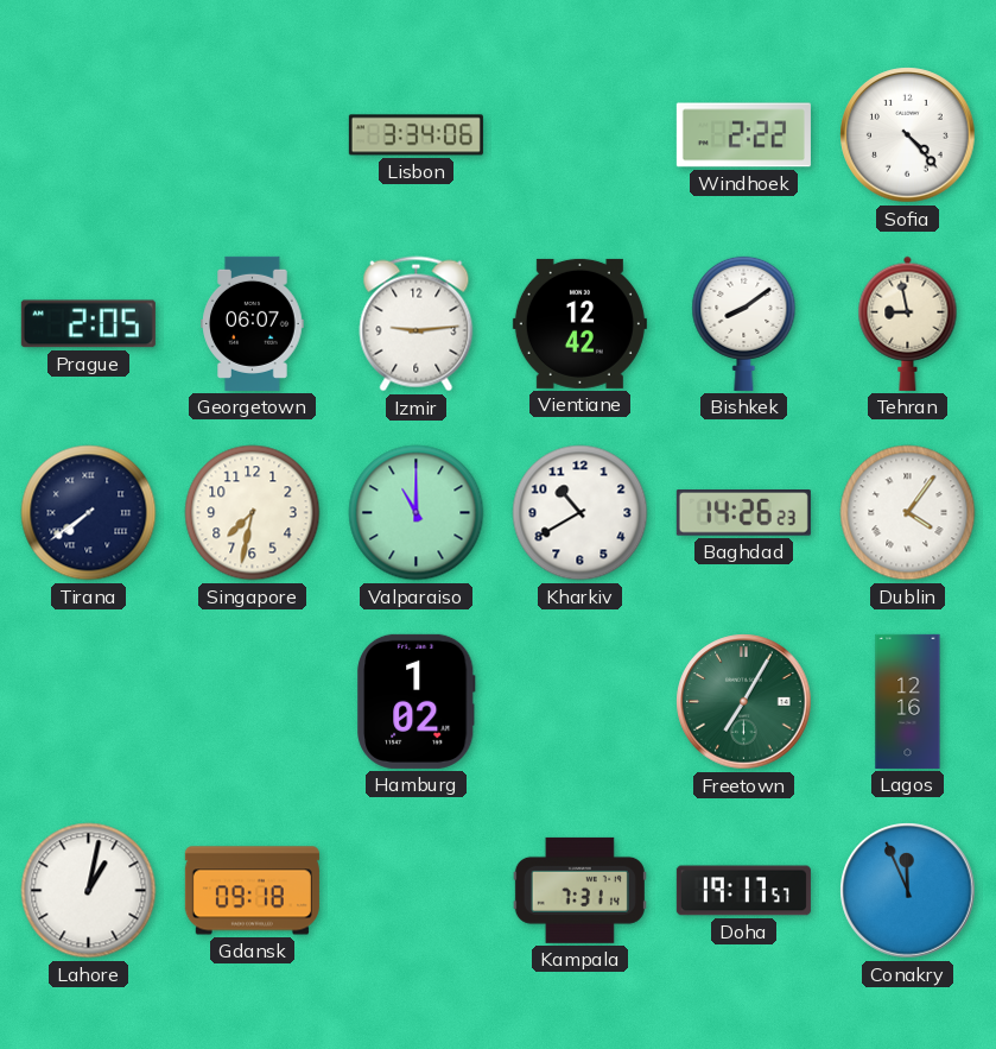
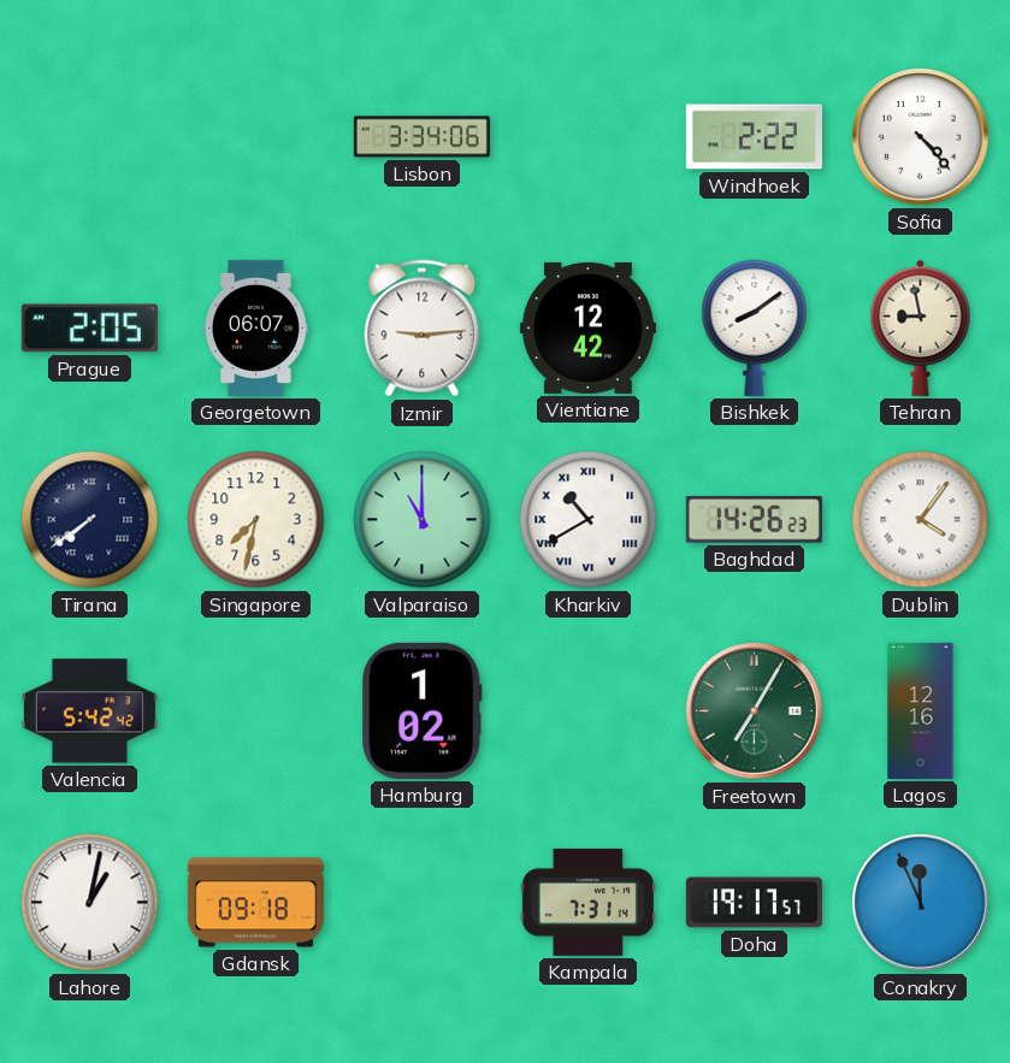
Kharkiv numerals: Arabic -> Roman (589, 520)
Valencia: none -> 5:42 (89, 711)
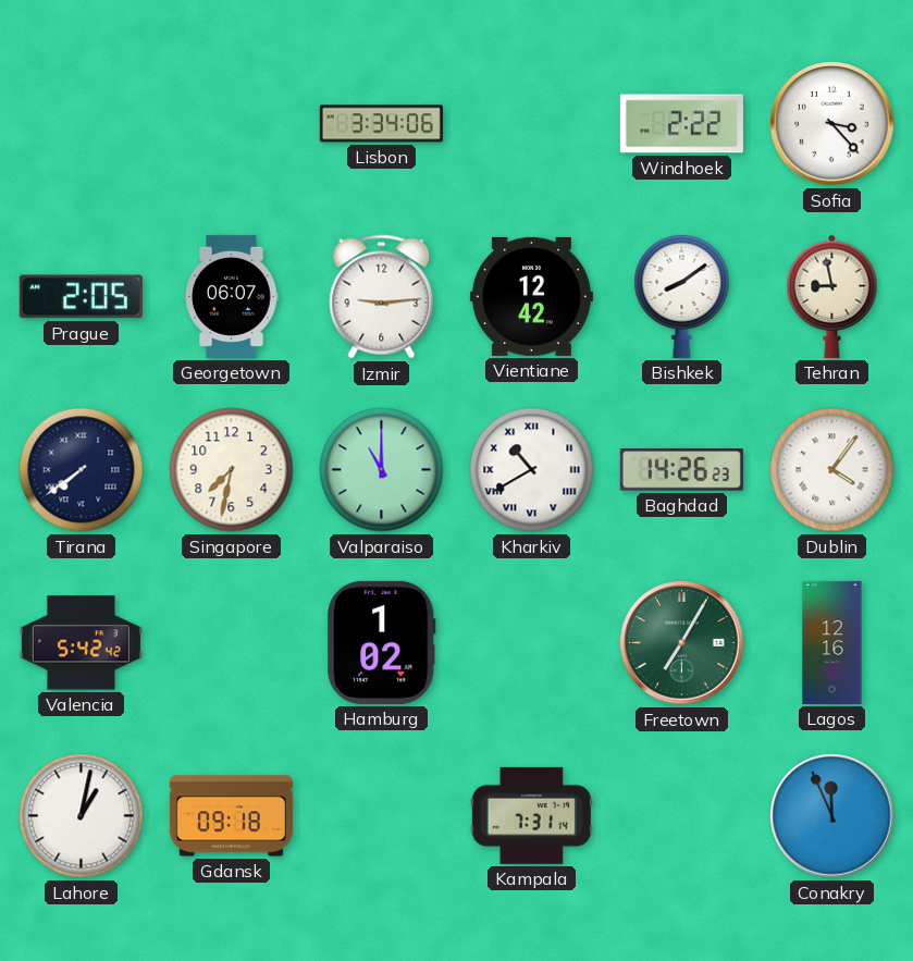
Sofia: 4:23 -> 3:23 (832, 124)
Doha: 19:17 -> none (754, 903)
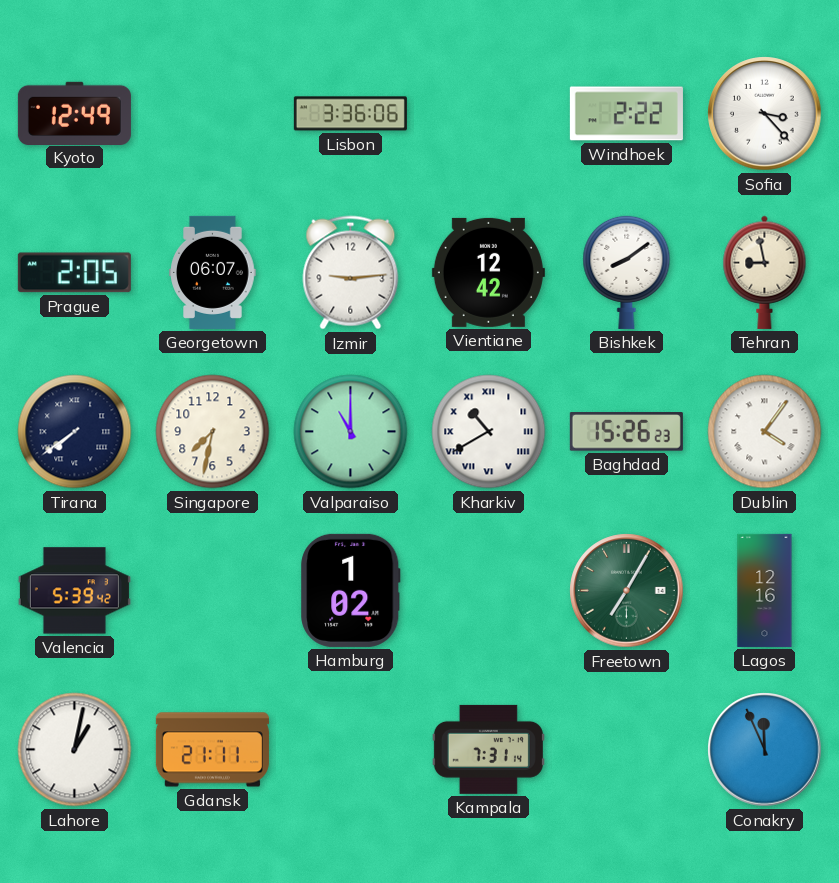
Kyoto: none -> 12:49 (74, 113)
Lisbon: 3:34 -> 3:36 (350, 114)
Baghdad: 14:26 -> 15:26 (626, 432)
Valencia: 5:42 -> 5:39 (74, 591)
Gdansk: 09:18 -> 21:11 (212, 750)
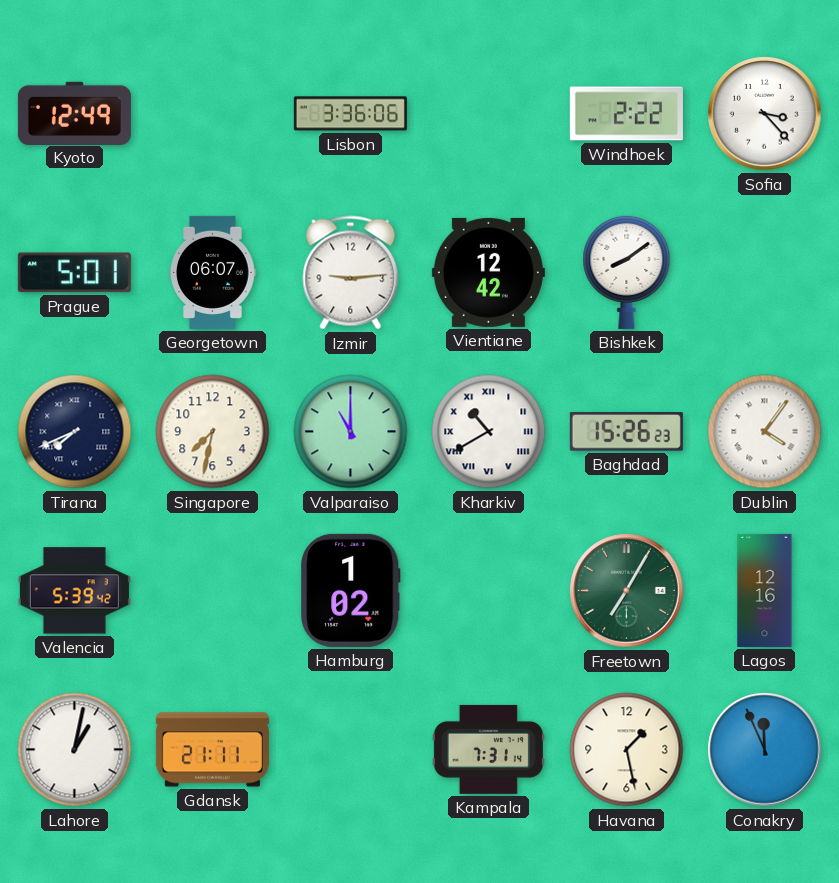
Prague: 2:05 -> 5:01 (74, 273)
Tehran: 8:58 -> none (765, 272)
Tirana: 7:39 -> 7:41 (75, 432)
Havana: none -> 1:28 (627, 750)
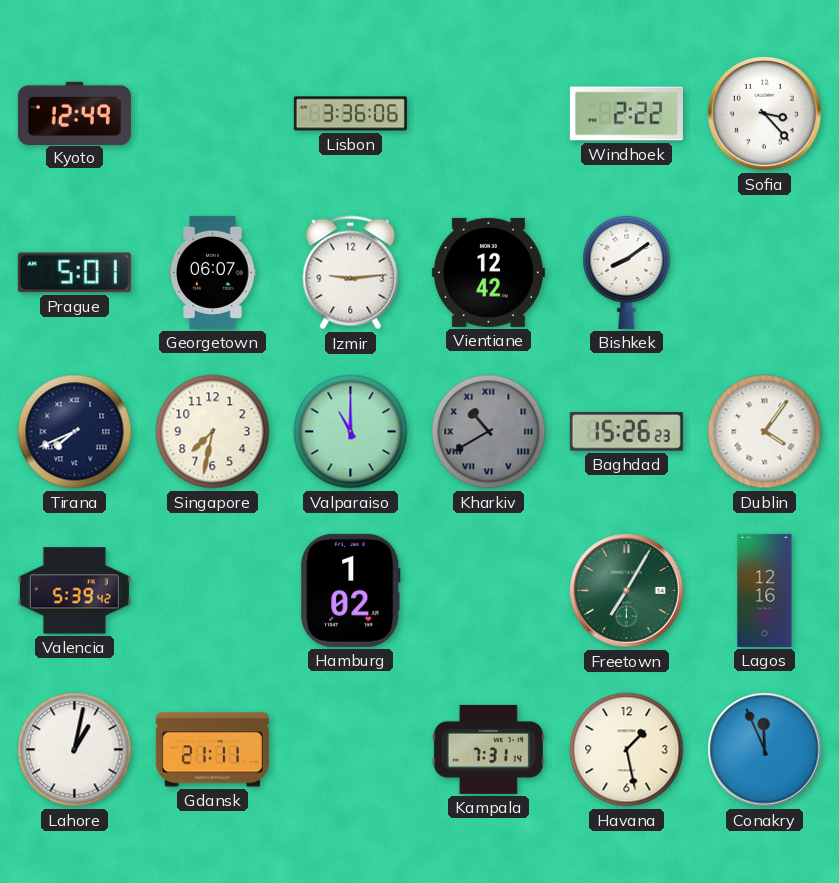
Kharkiv dial: white -> grey (489, 432)
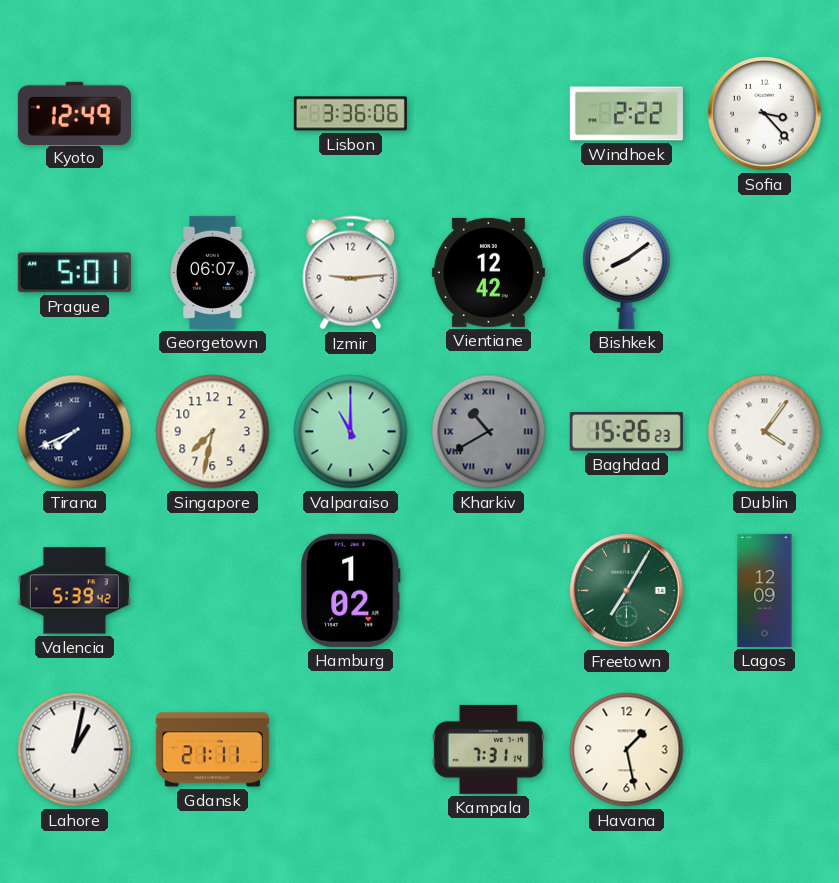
Lagos: 12:16 -> 12:09 (765, 590)
Conakry: 11:56 -> none (765, 750)
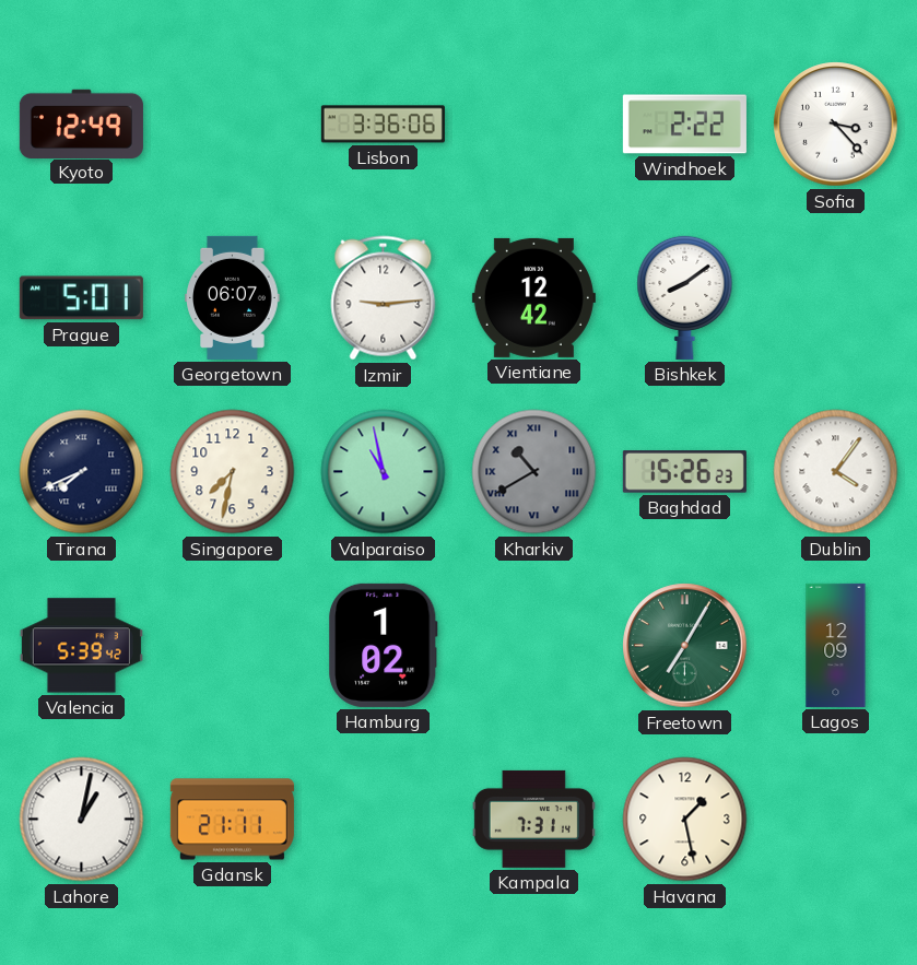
Valparaiso: 11:00 -> 10:58 (384, 472)
